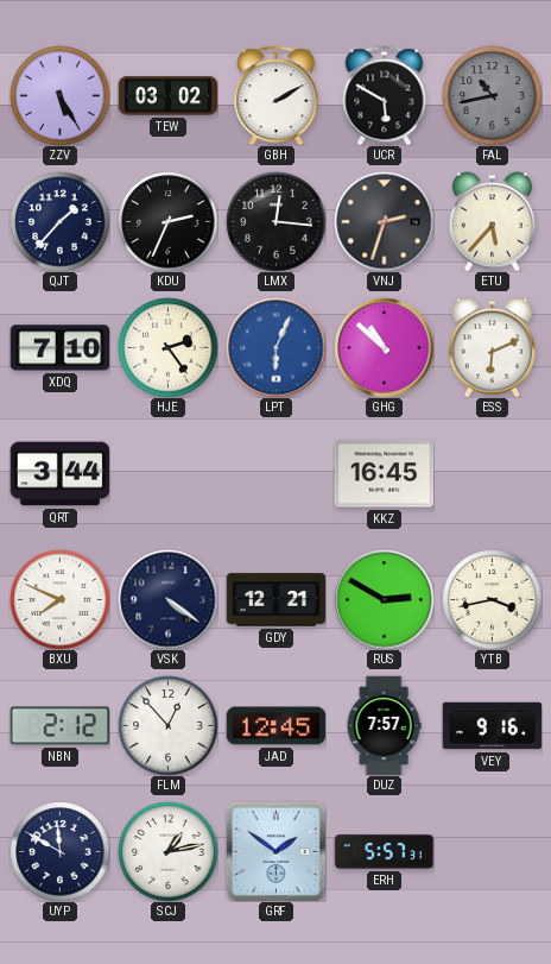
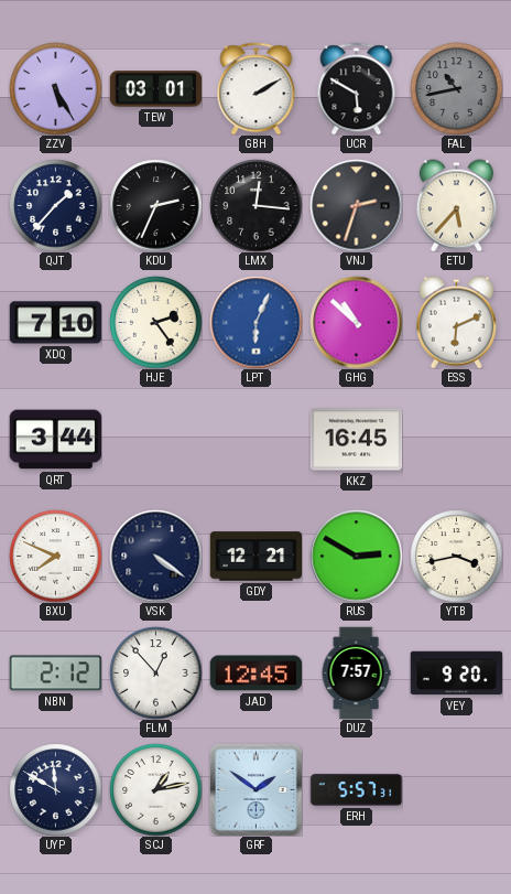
TEW: 03:02 -> 03:01 (155, 89)
VEY: 9:16 -> 9:20 (456, 674)
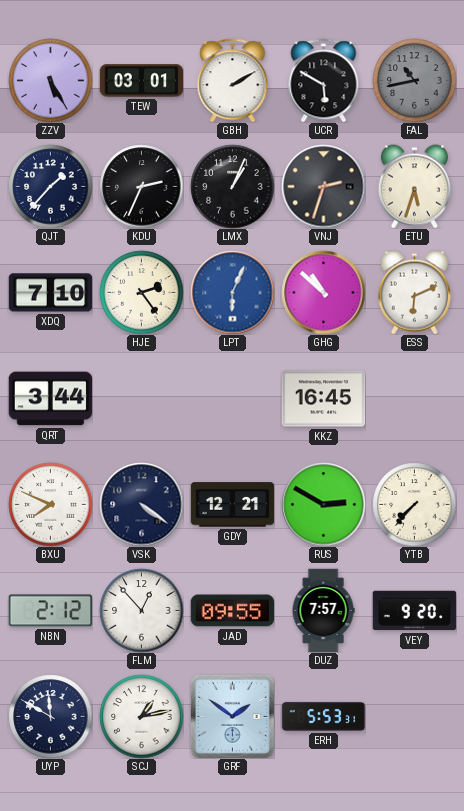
LMX: 12:16 -> 1:04 (232, 186)
ETU: 5:37 -> 5:33 (414, 186)
YTB: 3:43 -> 7:37 (414, 504)
JAD: 12:45 -> 09:55 (232, 611)
ERH: 5:57 -> 5:53 (323, 716)
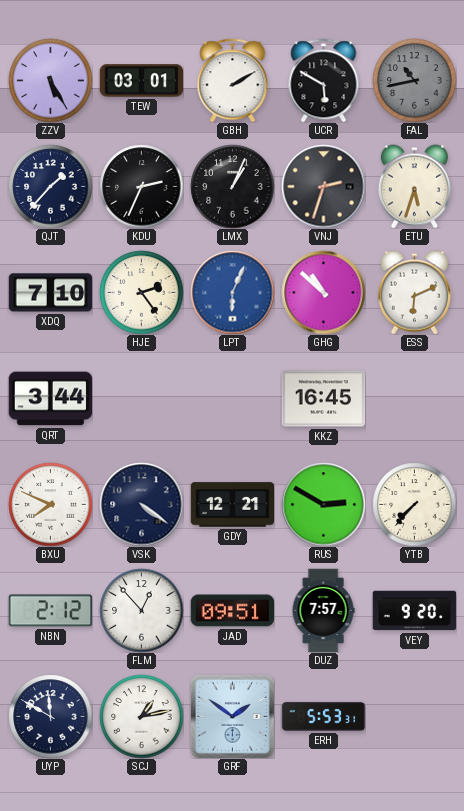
JAD: 09:55 -> 09:51 (232, 611)
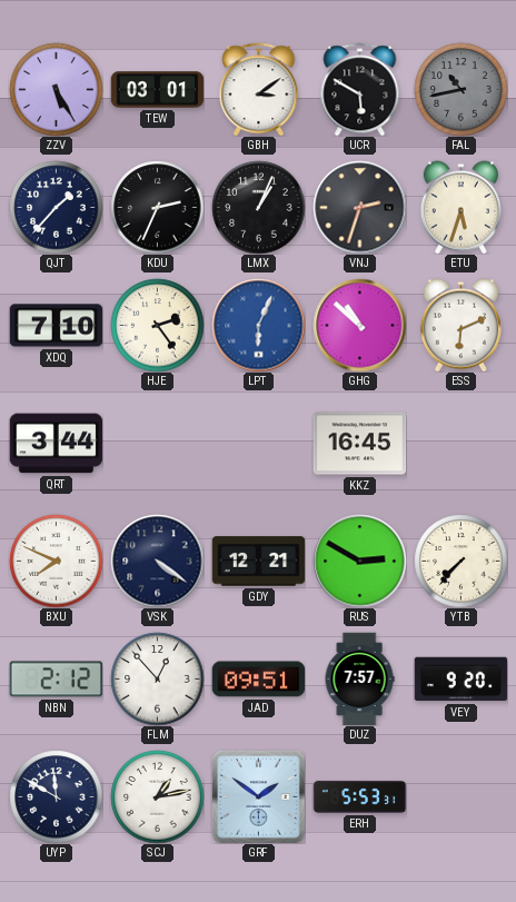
GBH: 2:10 -> 3:09 (259, 89)
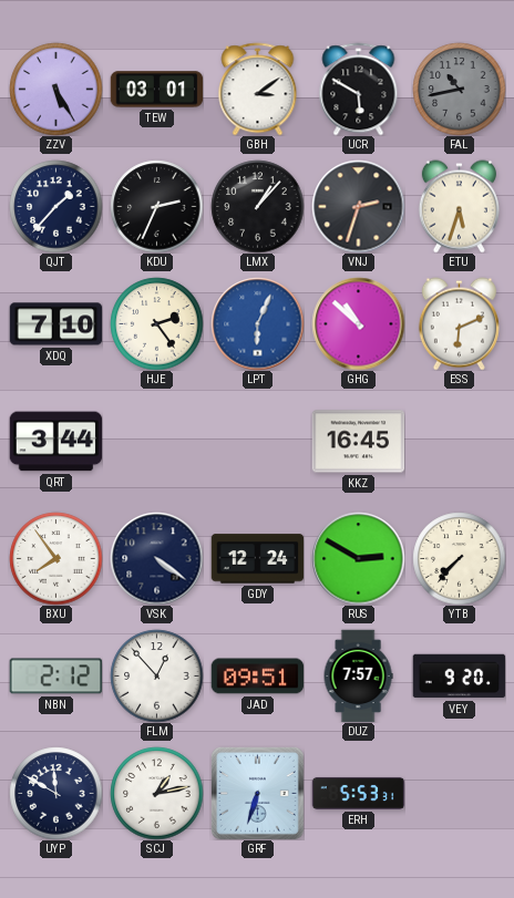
LMX: 1:04 -> 1:07 (257, 206)
BXU: 7:49 -> 7:54 (55, 558)
GDY: 12:21 -> 12:24 (257, 559)
GRF: 1:51 -> 6:33 (257, 793)
